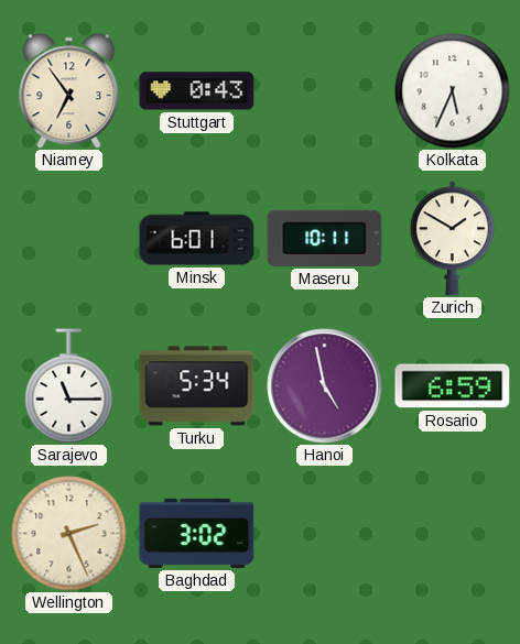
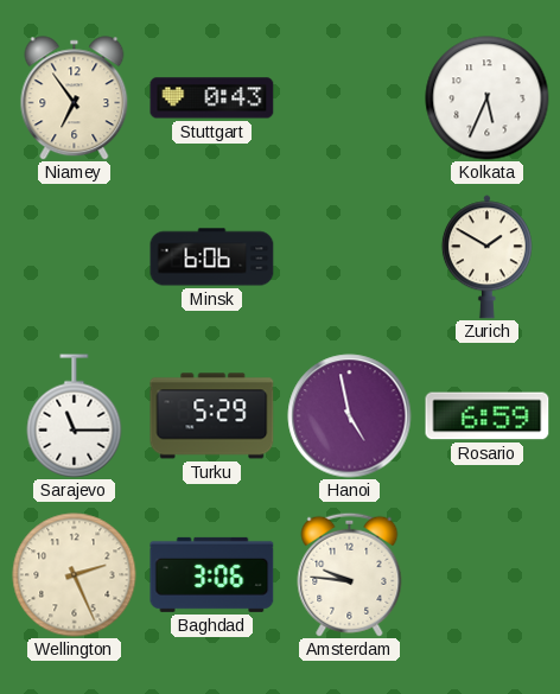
Minsk: 6:01 -> 6:06 (212, 257)
Maseru: 10:11 -> none (325, 238)
Turku: 5:34 -> 5:29 (212, 416)
Baghdad: 3:02 -> 3:06 (212, 574)
Amsterdam: none -> 9:46 (350, 574)
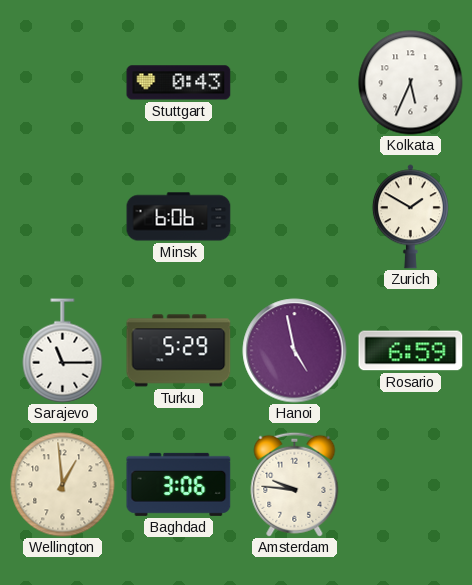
Niamey: 6:54 -> none (75, 98)
Wellington: 2:26 -> 12:59 (63, 485)
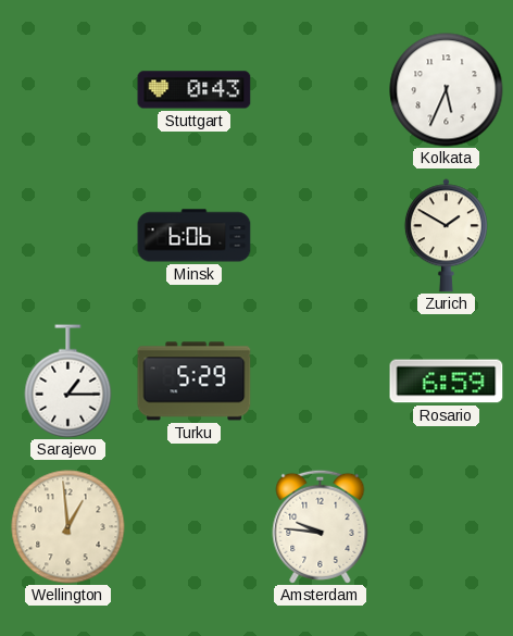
Sarajevo: 11:15 -> 1:15 (68, 382)
Hanoi: 4:58 -> none (295, 351)
Baghdad: 3:06 -> none (179, 484)
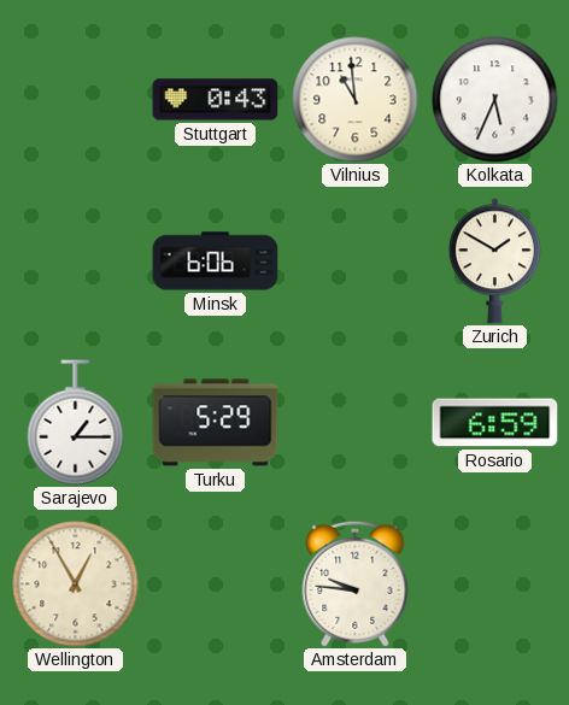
Vilnius: none -> 10:59 (356, 100)
Wellington: 12:59 -> 12:55 (76, 584)
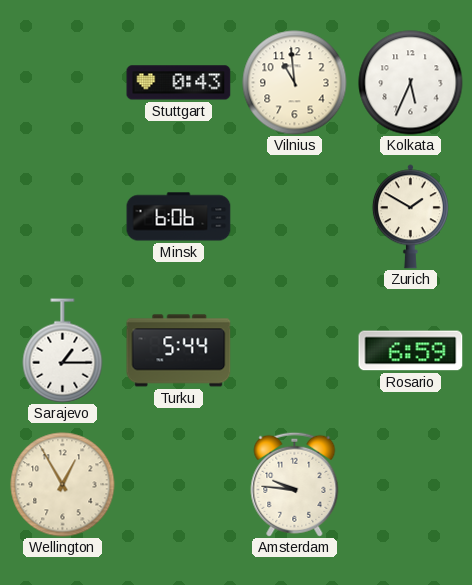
Turku: 5:29 -> 5:44 (179, 351)
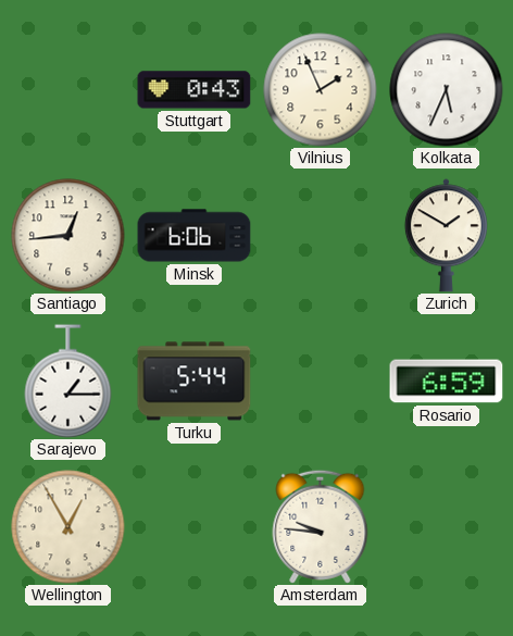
Vilnius: 10:59 -> 1:56 (321, 90)
Santiago: none -> 12:44 (68, 236)
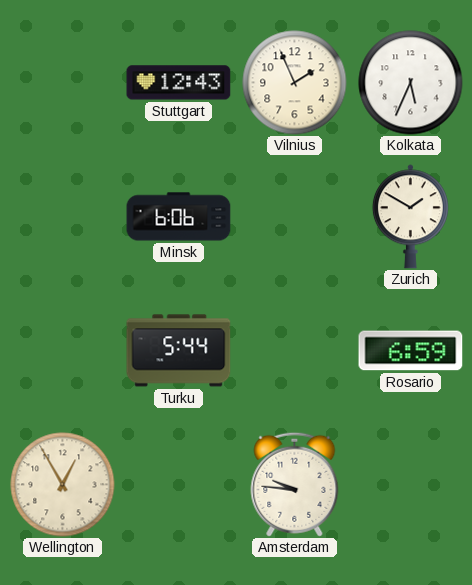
Stuttgart: 0:43 -> 12:43 (179, 83)
Santiago: 12:44 -> none (68, 236)
Sarajevo: 1:15 -> none (68, 382)
